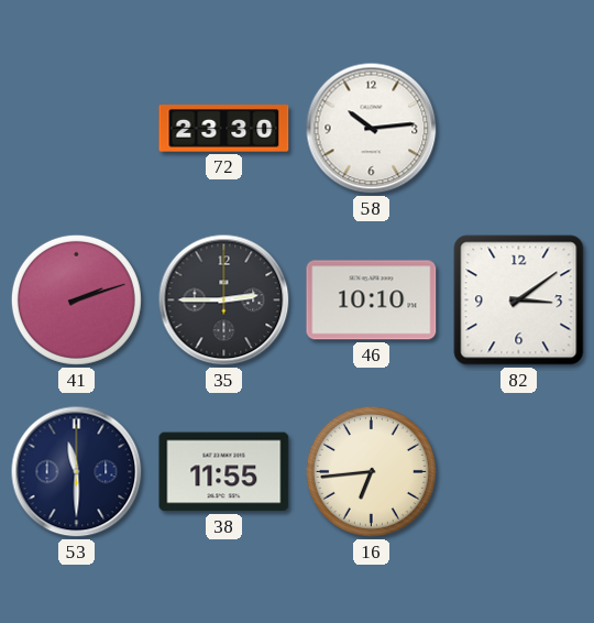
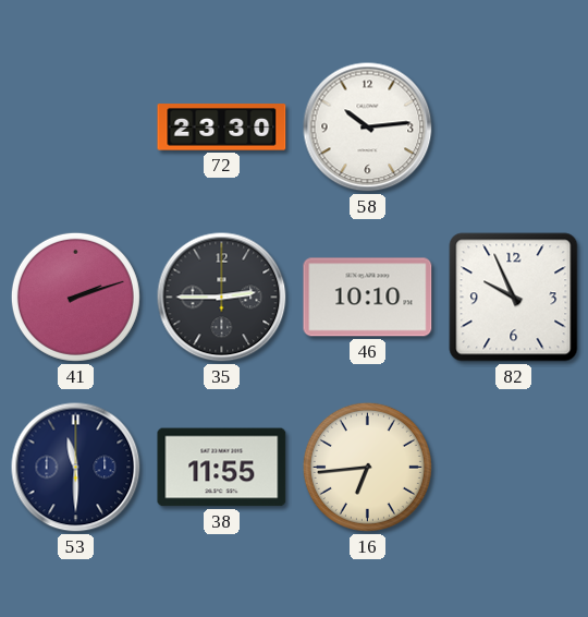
82: 3:09 -> 9:56 (514, 298)
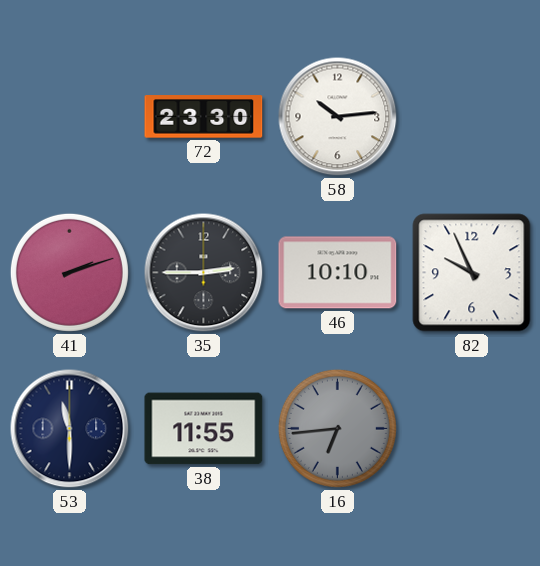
16 dial: cream -> grey (337, 428)
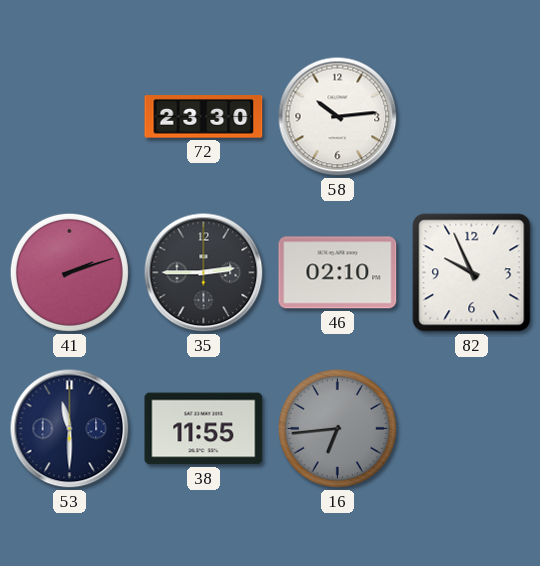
46: 10:10 -> 02:10 (338, 273)
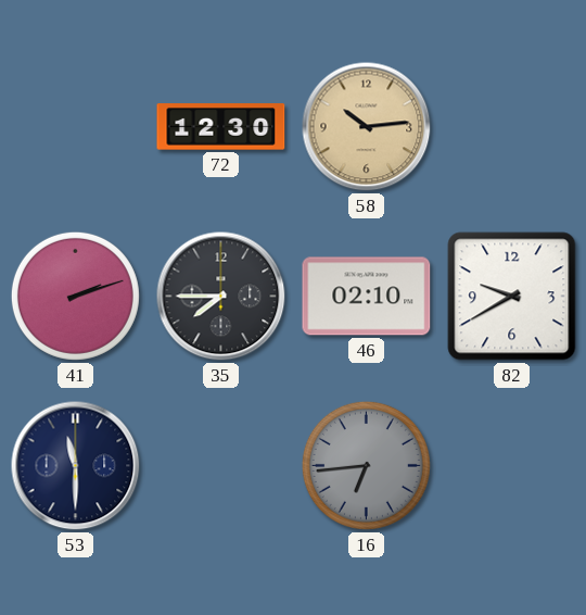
72: 23:30 -> 12:30 (221, 127)
58 dial: white -> champagne (367, 127)
35: 2:45 -> 7:45 (221, 297)
82: 9:56 -> 9:40 (512, 297)
38: 11:55 -> none (204, 429)
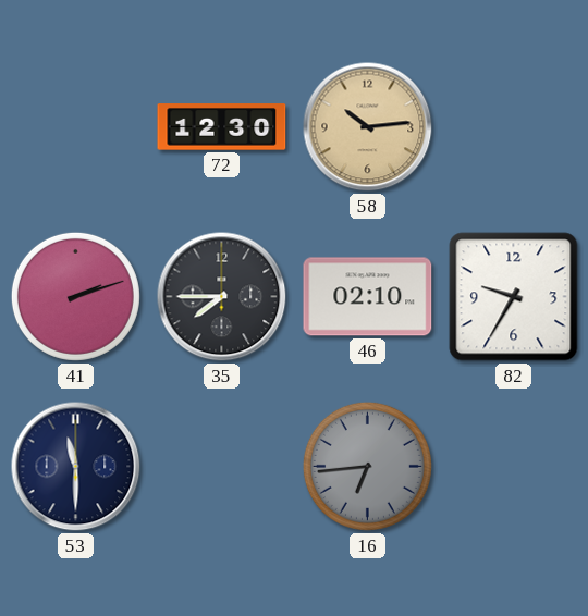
82: 9:40 -> 9:35 (514, 297)
